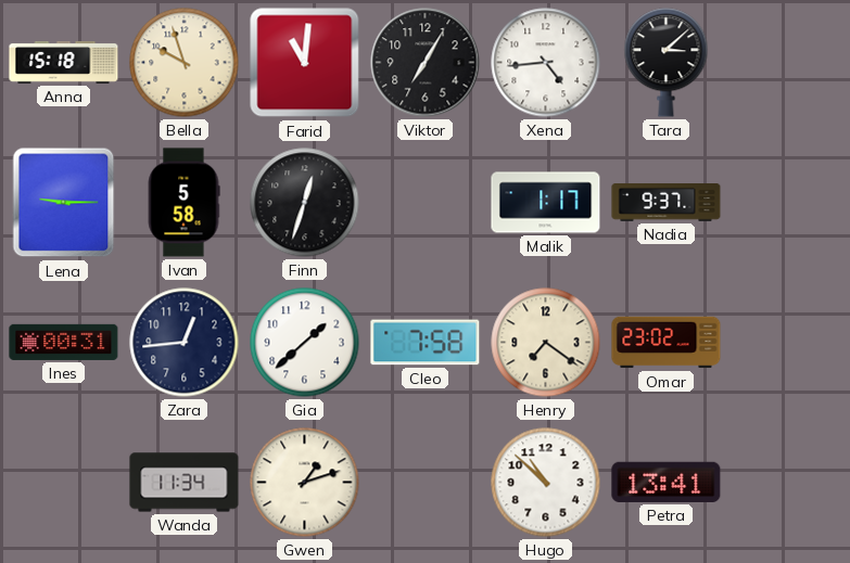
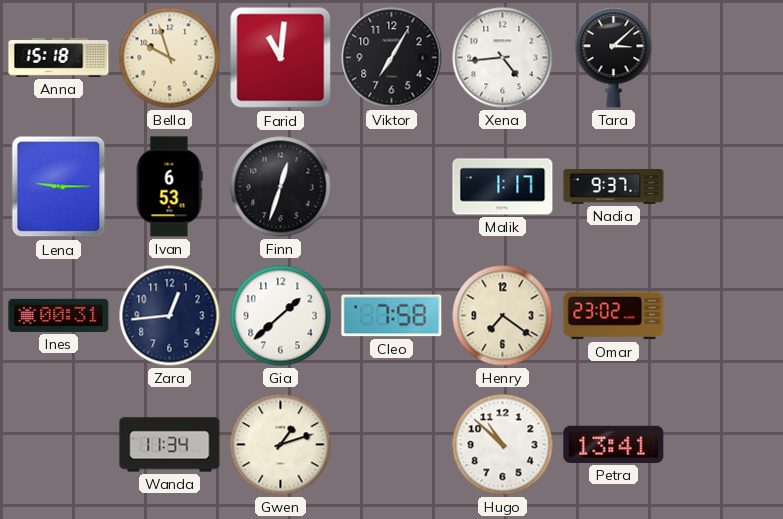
Ivan: 5:58 -> 6:53 (169, 187)
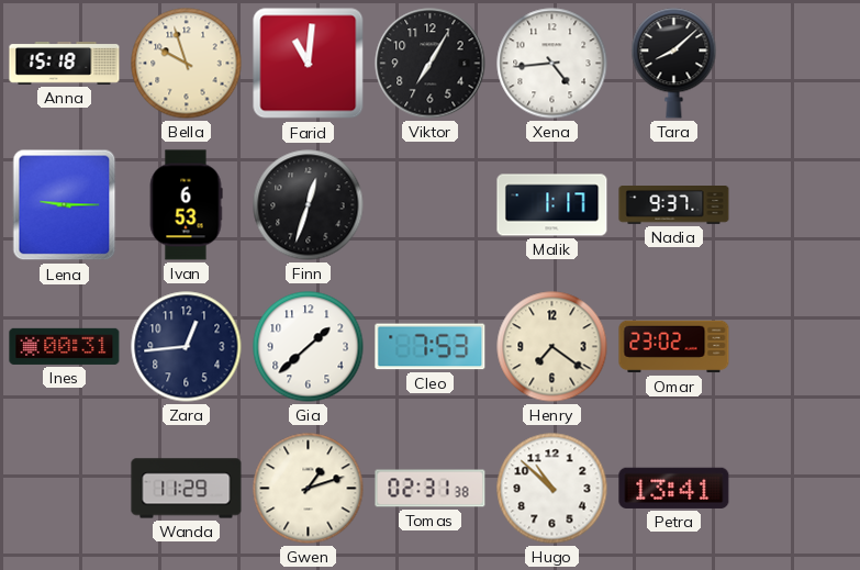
Tara: 3:08 -> 8:08 (674, 64)
Cleo: 7:58 -> 7:53 (431, 347)
Wanda: 11:34 -> 11:29 (187, 489)
Tomas: none -> 02:31 (431, 489)
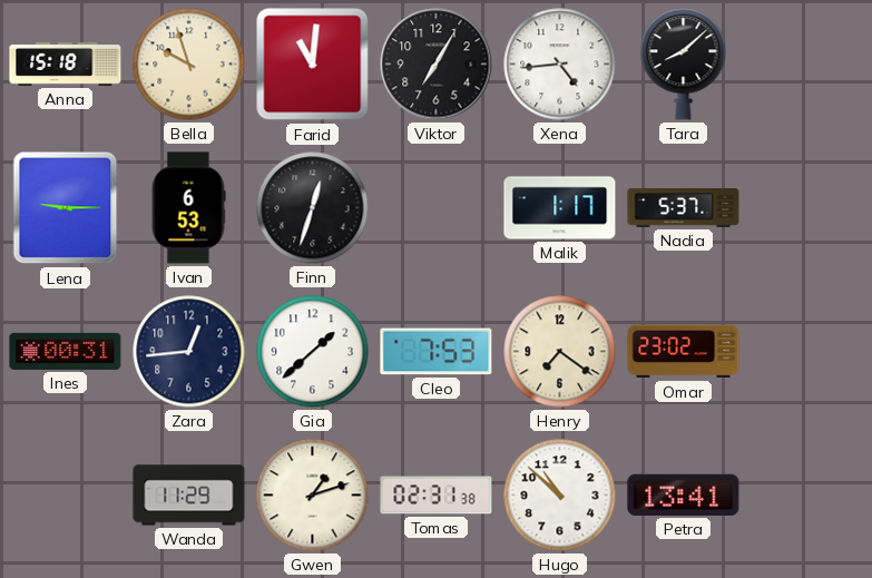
Nadia: 9:37 -> 5:37 (684, 208)
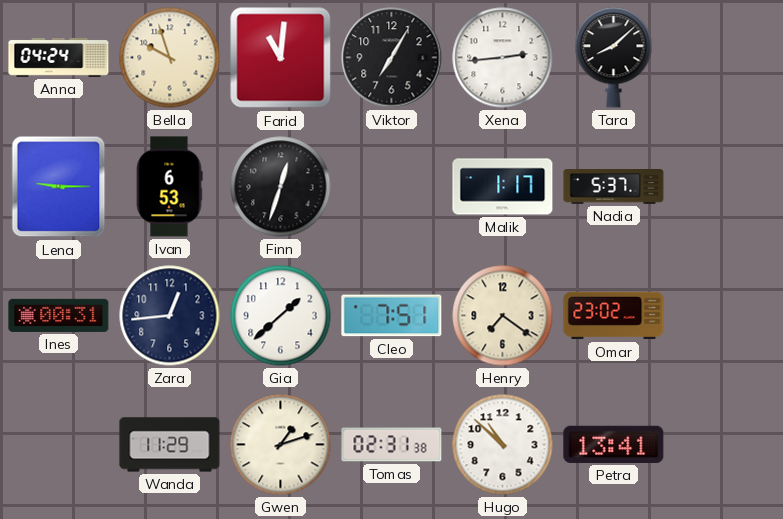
Anna: 15:18 -> 04:24 (59, 58)
Xena: 4:44 -> 2:44 (503, 58)
Cleo: 7:53 -> 7:51 (392, 316)
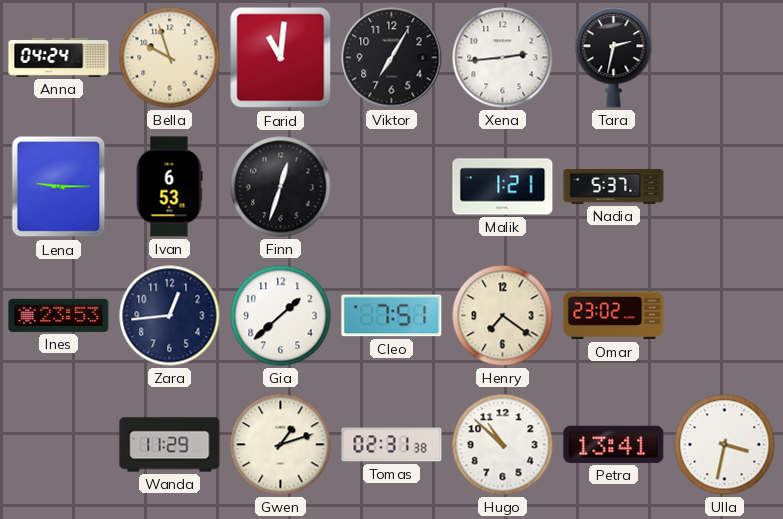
Tara: 8:08 -> 2:32 (614, 58)
Malik: 1:17 -> 1:21 (503, 187)
Ines: 00:31 -> 23:53 (59, 315)
Ulla: none -> 3:32 (725, 445)
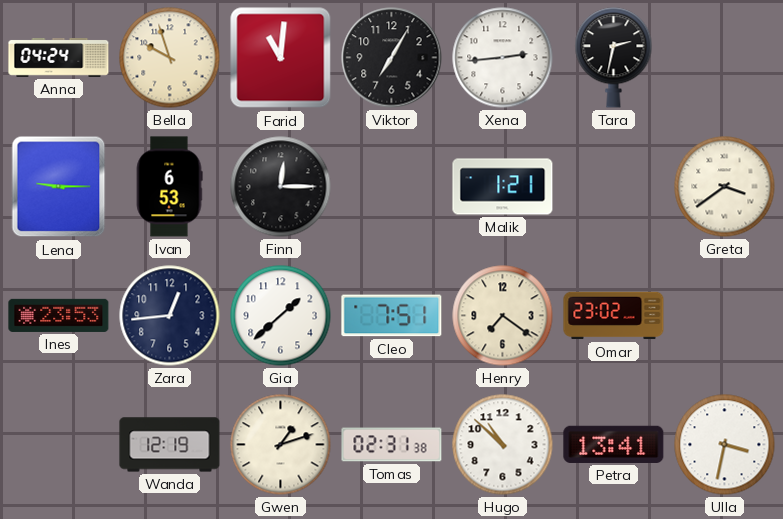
Finn: 12:33 -> 12:15 (281, 187)
Nadia: 5:37 -> none (614, 187)
Greta: none -> 3:39 (725, 187)
Wanda: 11:29 -> 12:19 (170, 445)
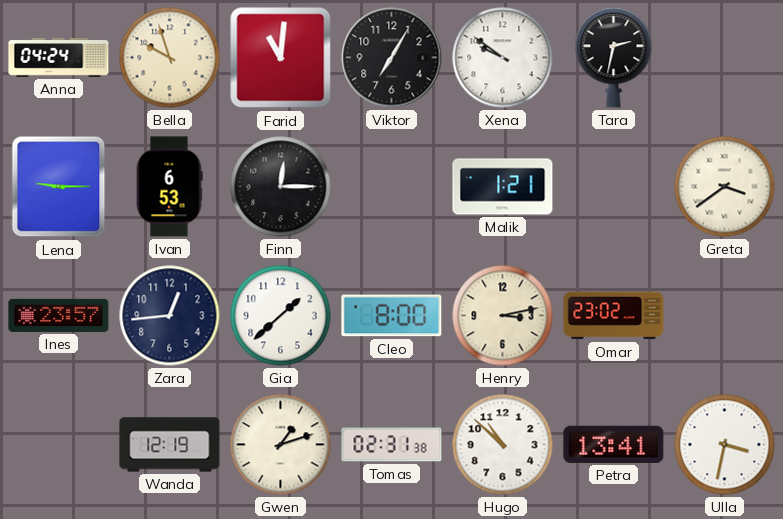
Xena: 2:44 -> 9:51 (503, 58)
Ines: 23:53 -> 23:57 (59, 315)
Cleo: 7:51 -> 8:00 (392, 316)
Henry: 7:21 -> 3:13 (503, 316)
